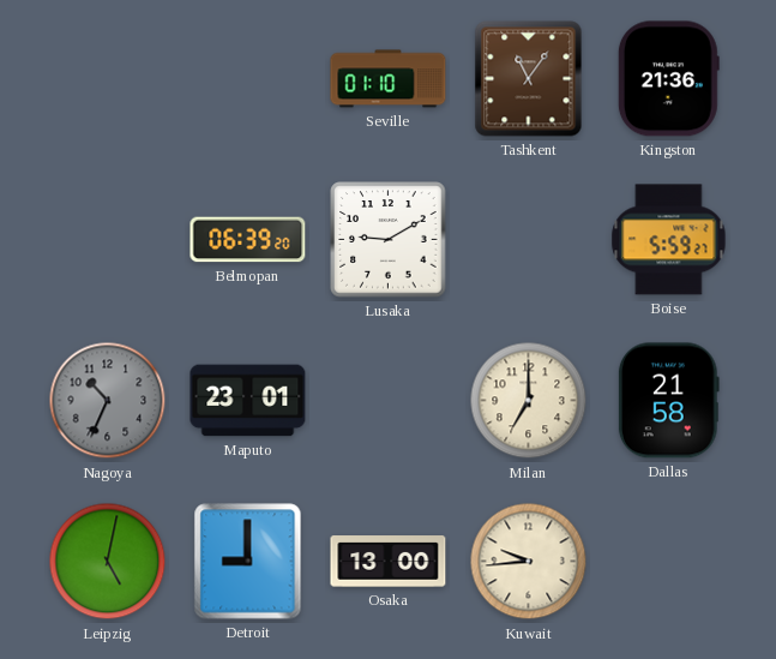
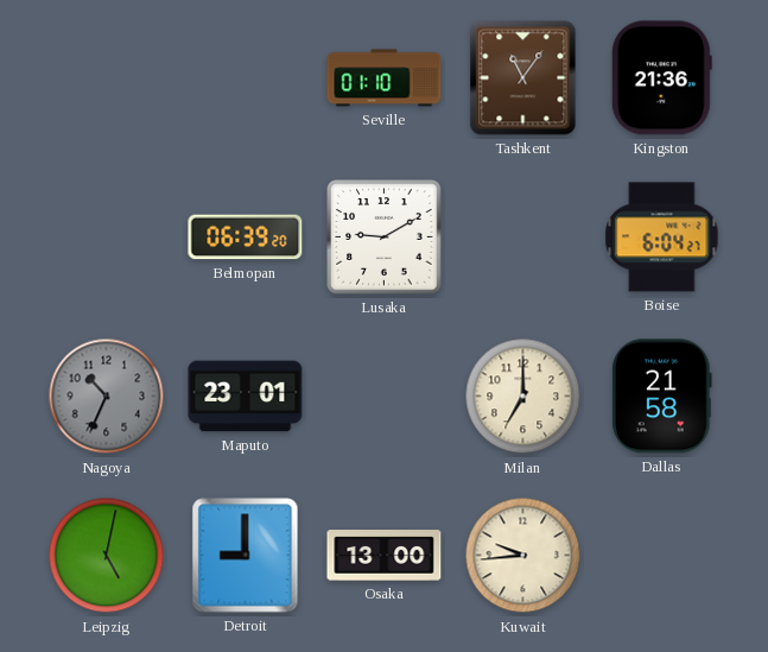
Boise: 5:59 -> 6:04 (662, 238)
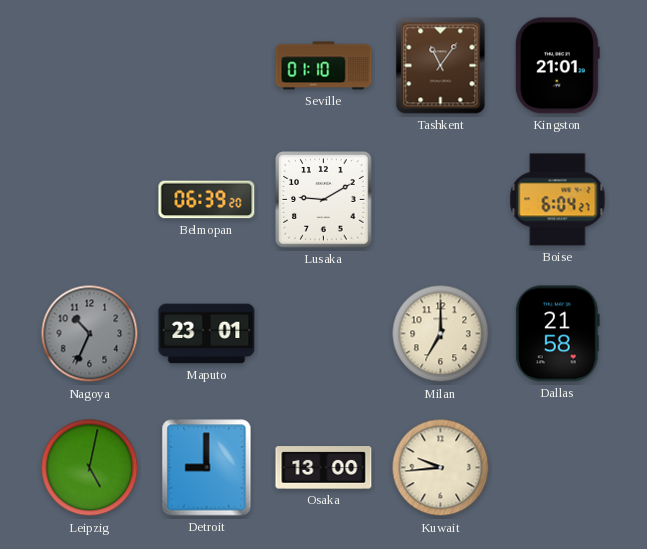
Kingston: 21:36 -> 21:01 (557, 66)
